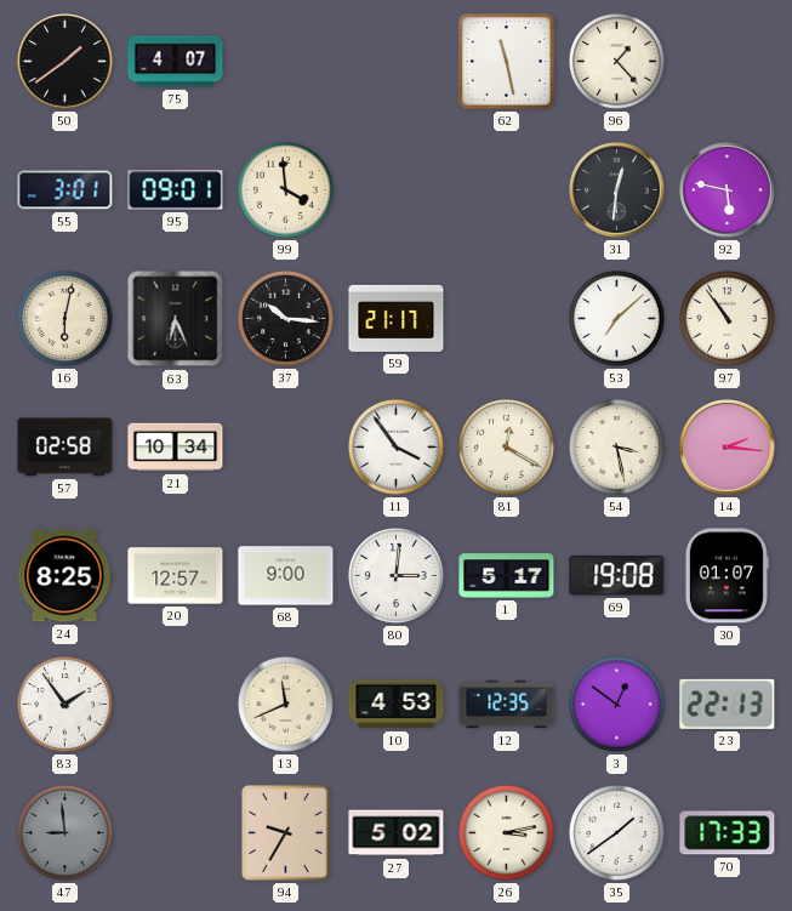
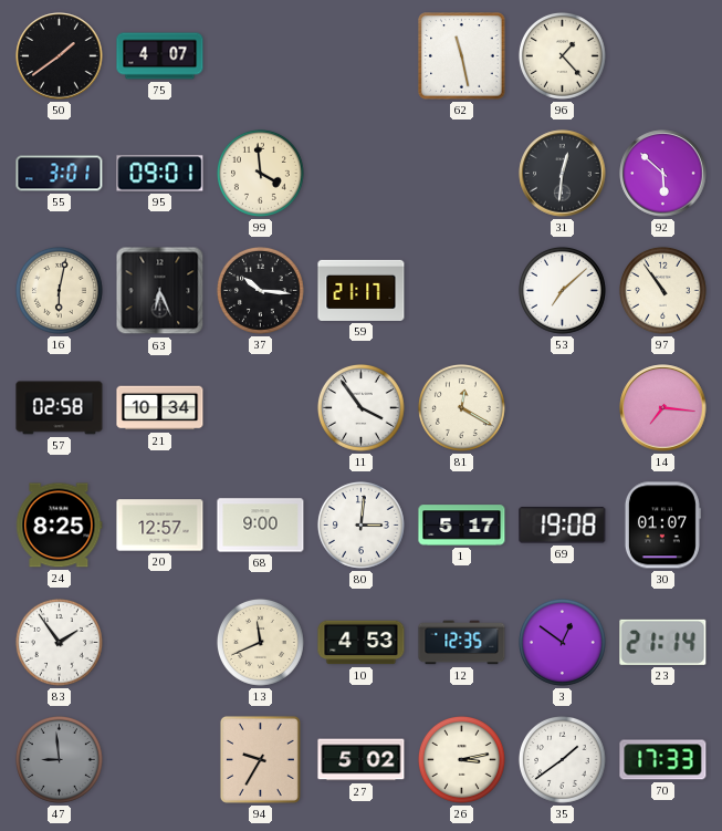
92: 5:47 -> 5:52 (663, 174)
54: 3:28 -> none (616, 446)
14: 2:16 -> 7:16 (663, 408)
23: 22:13 -> 21:14 (663, 642)
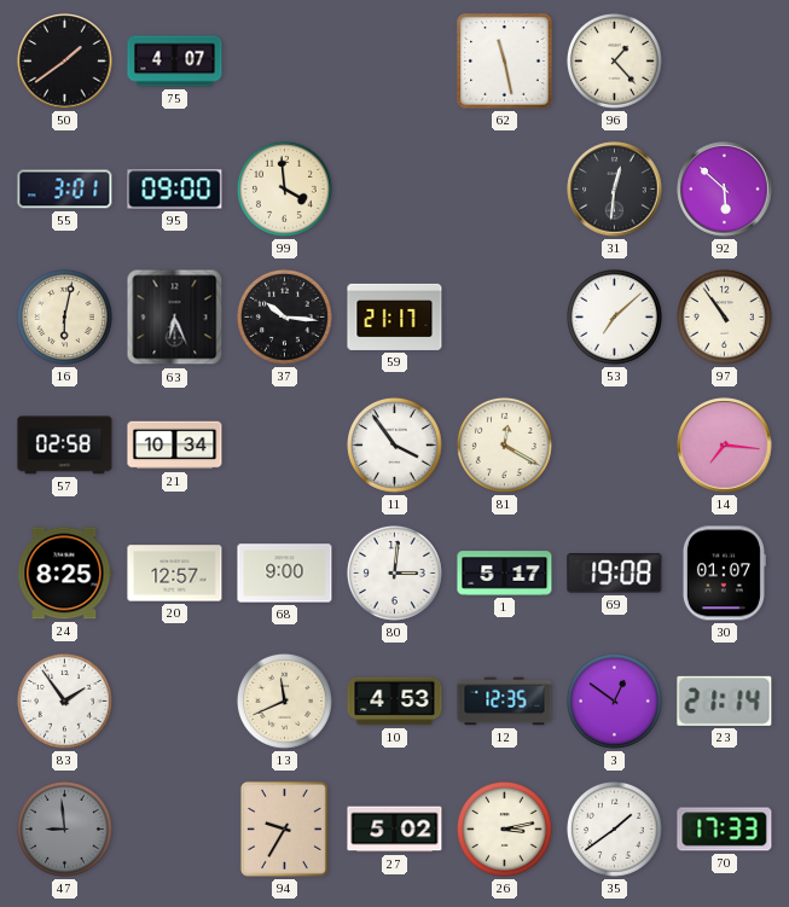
95: 09:01 -> 09:00 (175, 190)
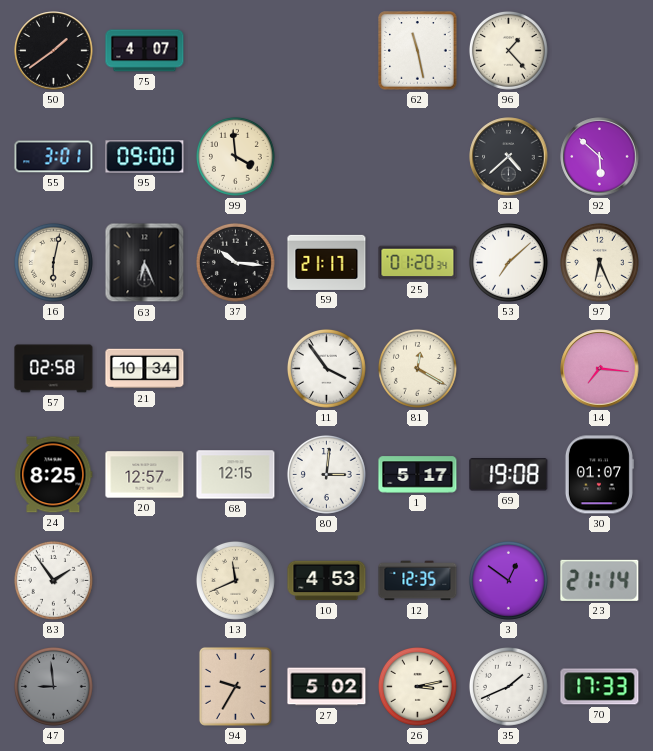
31: 12:31 -> 4:38 (509, 157)
25: none -> 01:20 (418, 263)
97: 10:54 -> 6:26 (599, 262)
68: 9:00 -> 12:15 (236, 475)
35: 1:39 -> 1:41 (508, 686)
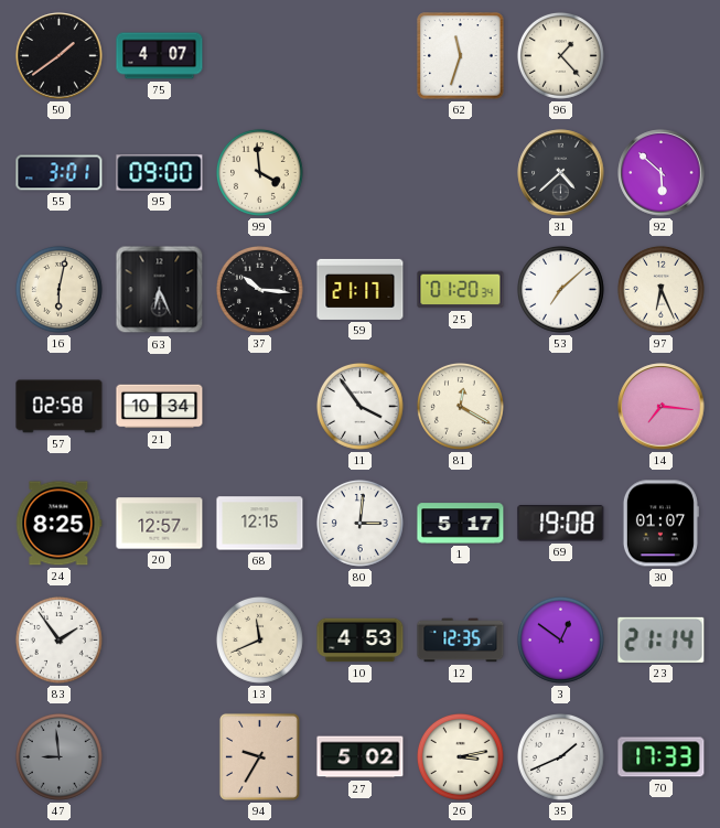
62: 11:28 -> 11:33 (461, 56)
